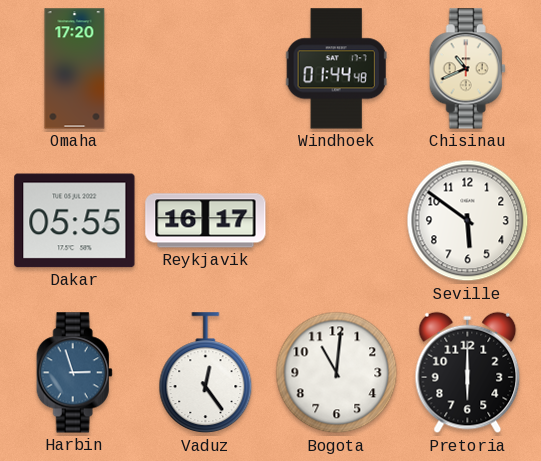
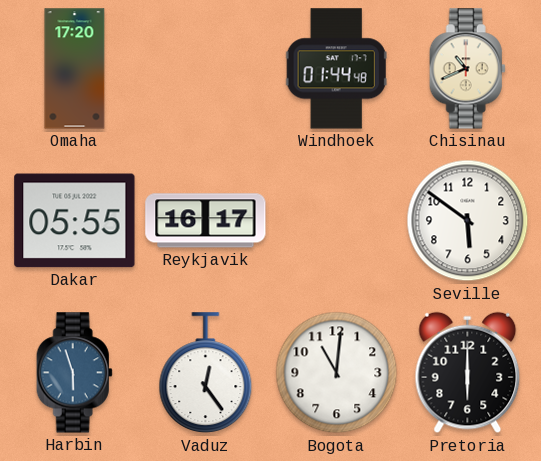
Harbin: 2:57 -> 5:57 (74, 373)
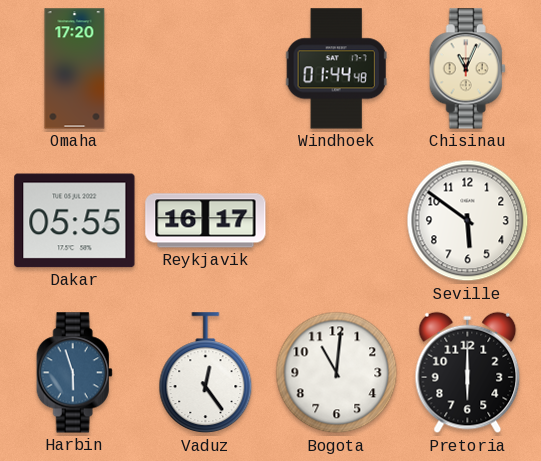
Chisinau: 10:41 -> 11:04 (467, 69)
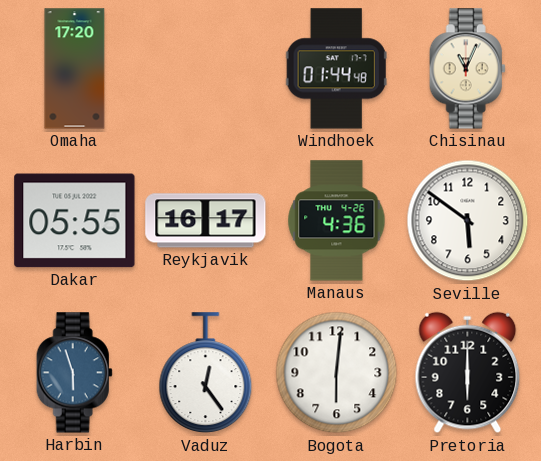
Manaus: none -> 4:36 (337, 221)
Bogota: 11:01 -> 6:01 (337, 373)
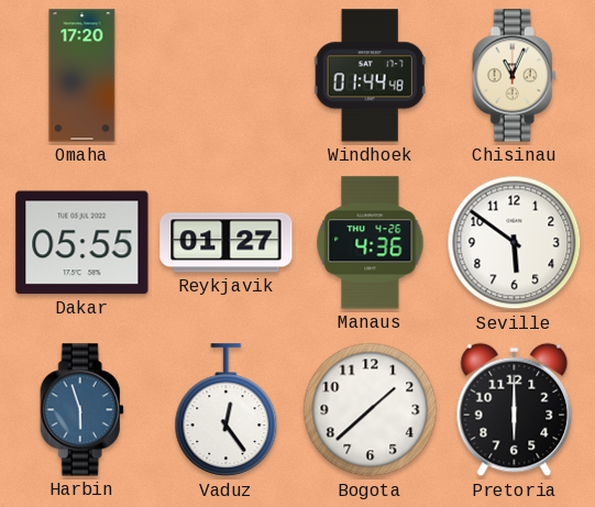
Reykjavik: 16:17 -> 01:27 (227, 243)
Bogota: 6:01 -> 1:38 (371, 410)
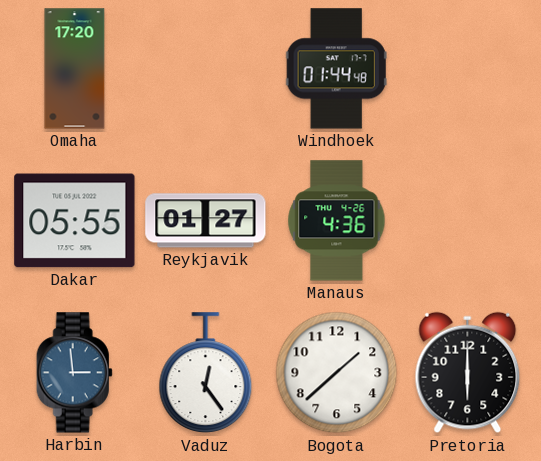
Chisinau: 11:04 -> none (514, 76)
Seville: 5:51 -> none (515, 243)
Harbin: 5:57 -> 2:59 (74, 373)
